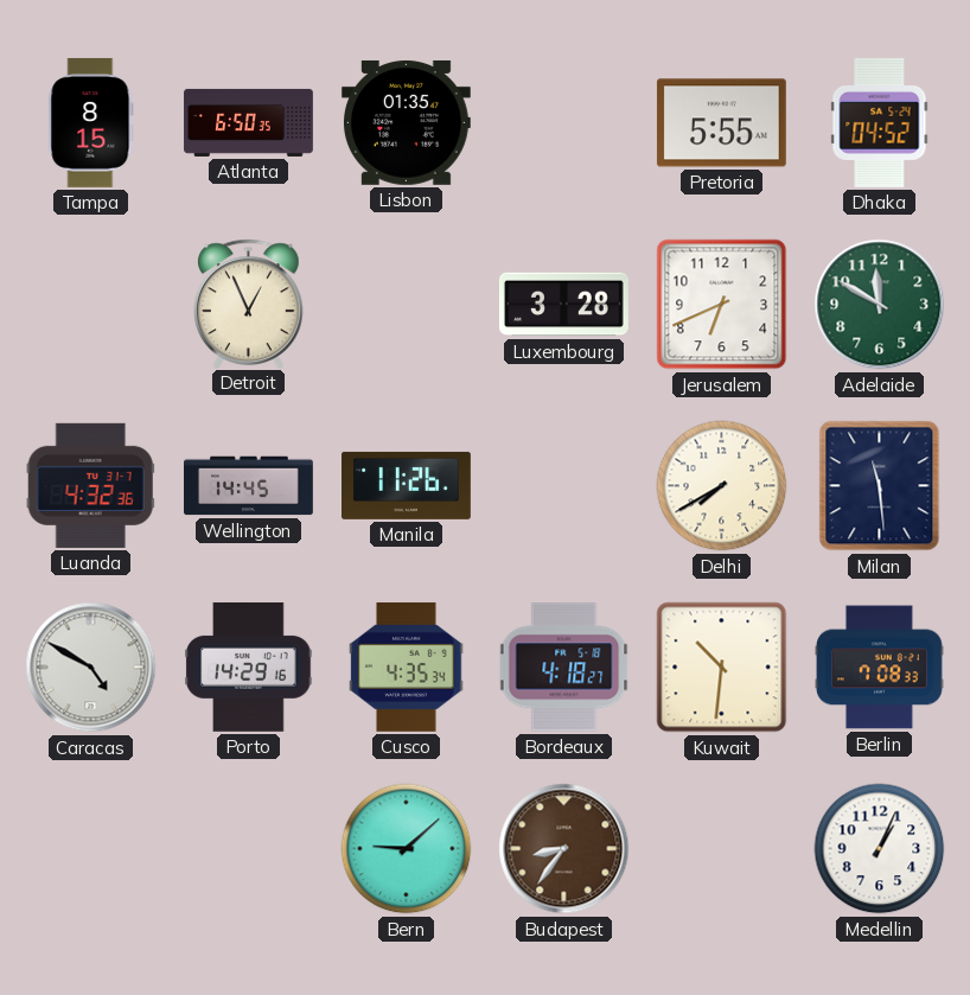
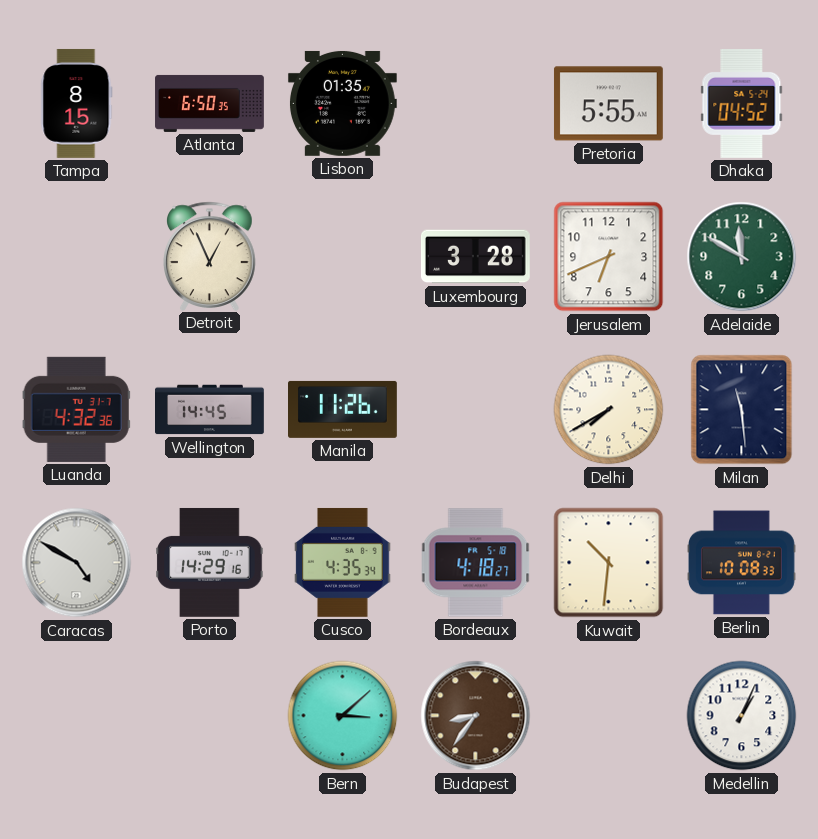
Berlin: 7:08 -> 10:08 (742, 563)
Bern: 9:08 -> 3:08 (343, 716)
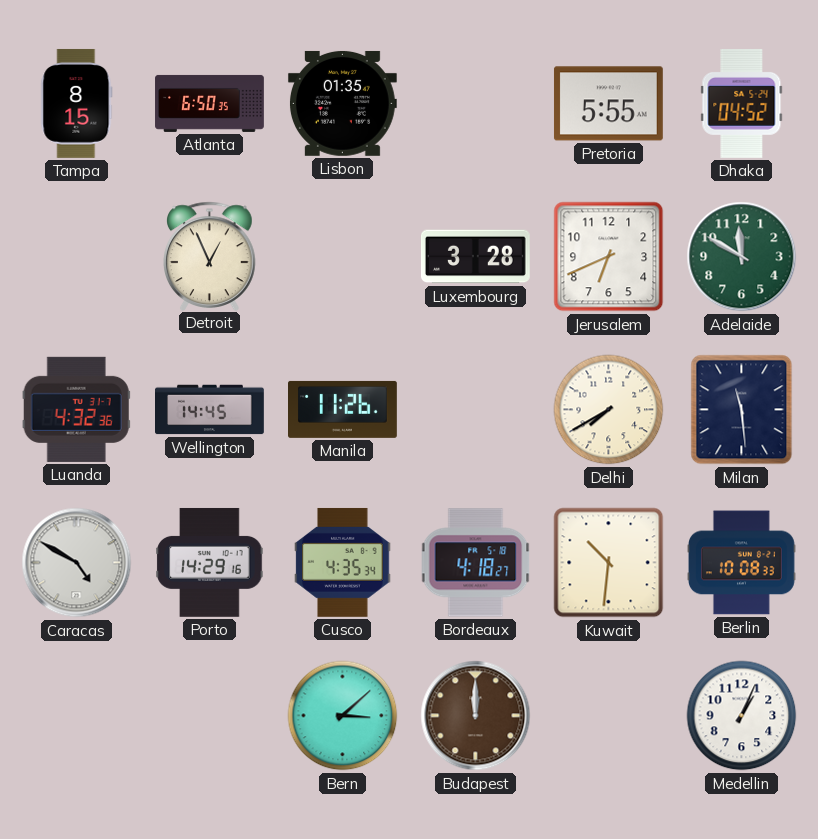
Budapest: 8:36 -> 12:00 (476, 716)
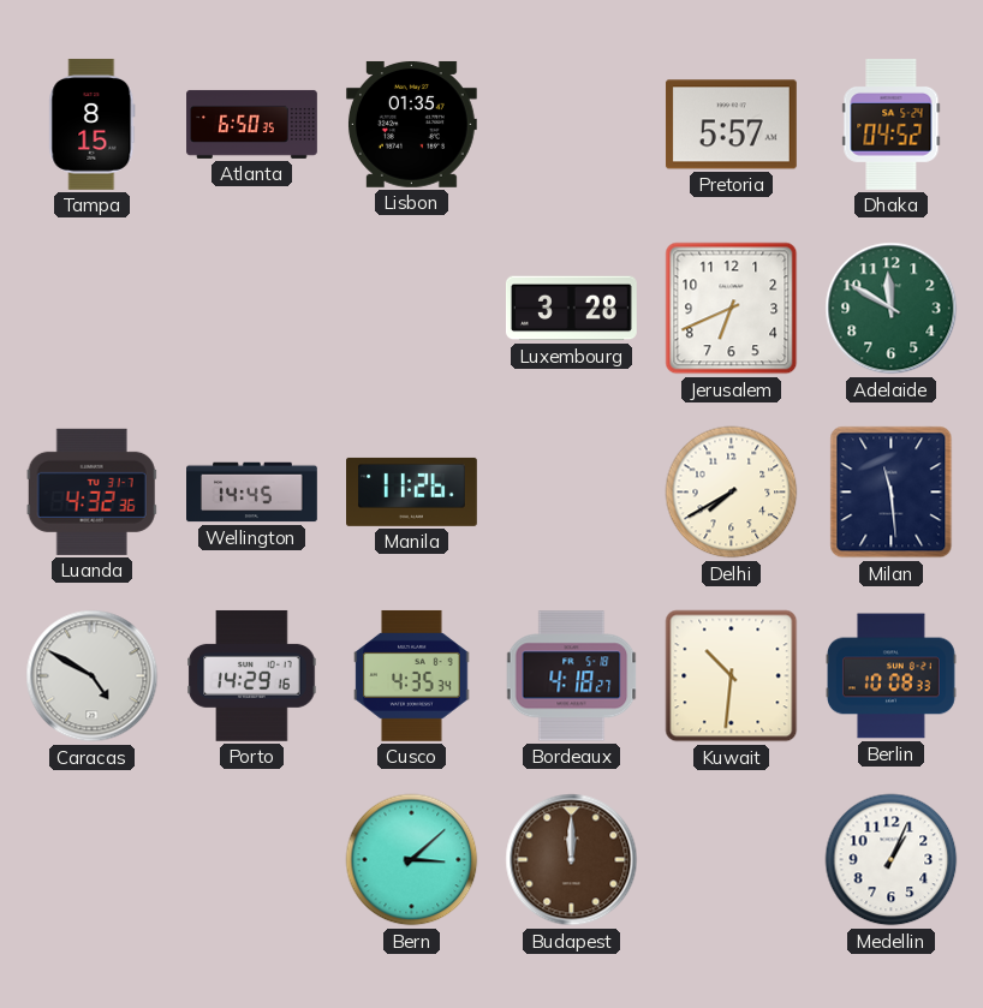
Pretoria: 5:55 -> 5:57 (731, 125)
Detroit: 12:56 -> none (210, 256)
